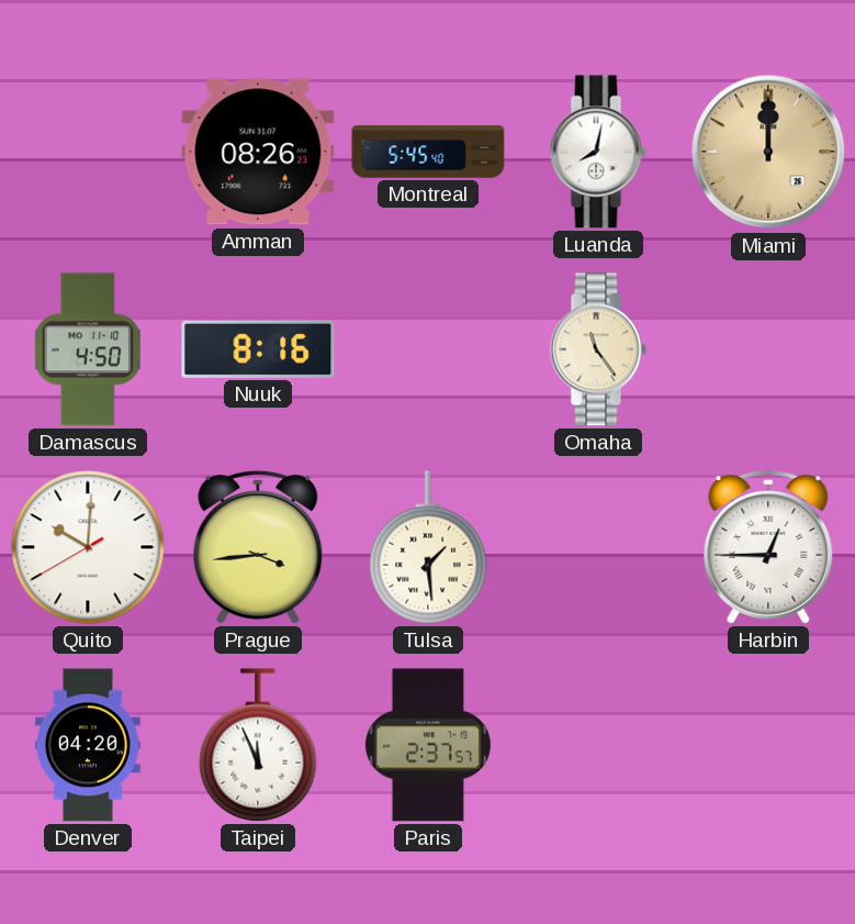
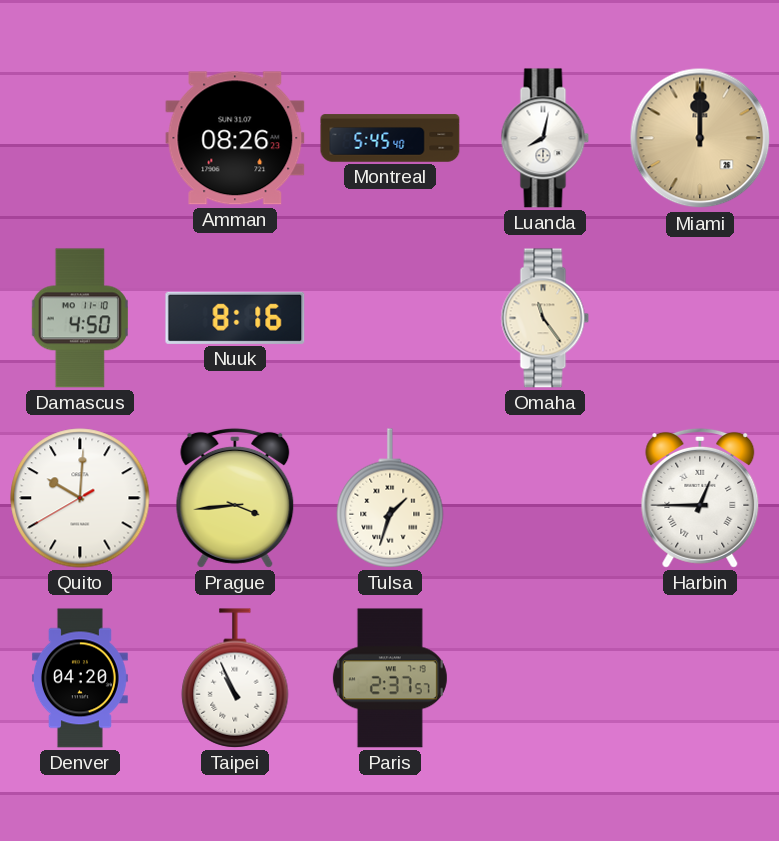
Tulsa: 1:29 -> 1:33 (390, 498)
Taipei: 11:56 -> 10:56 (235, 678)
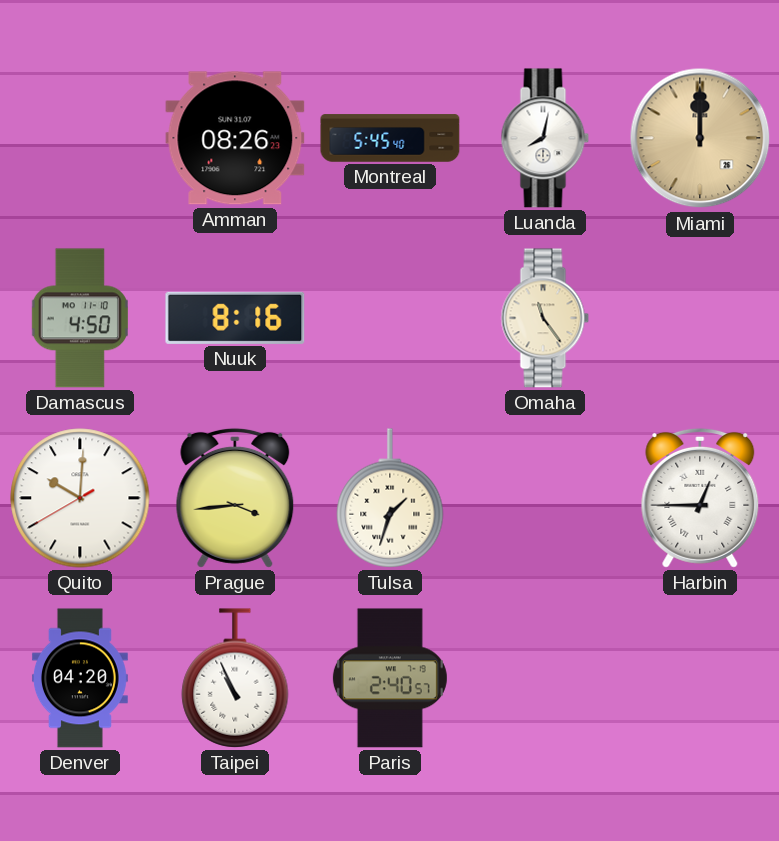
Paris: 2:37 -> 2:40 (390, 678)
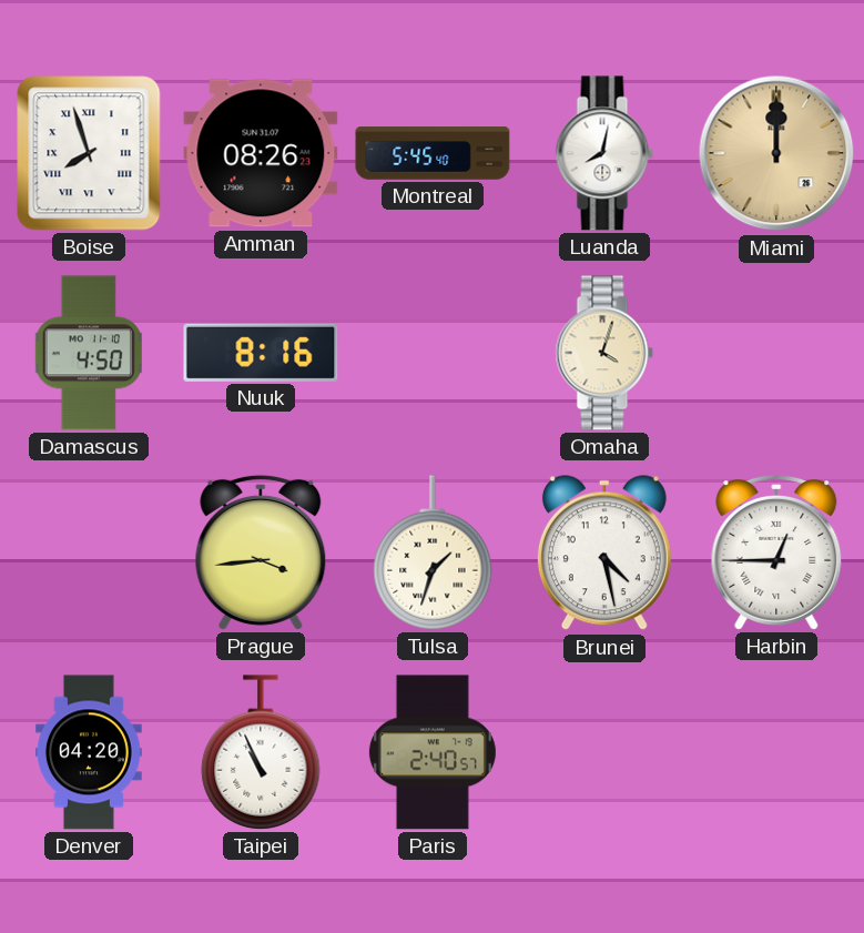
Boise: none -> 7:57 (89, 153)
Omaha: 11:24 -> 4:03 (604, 353)
Quito: 10:00 -> none (80, 498)
Brunei: none -> 4:28 (604, 554)
